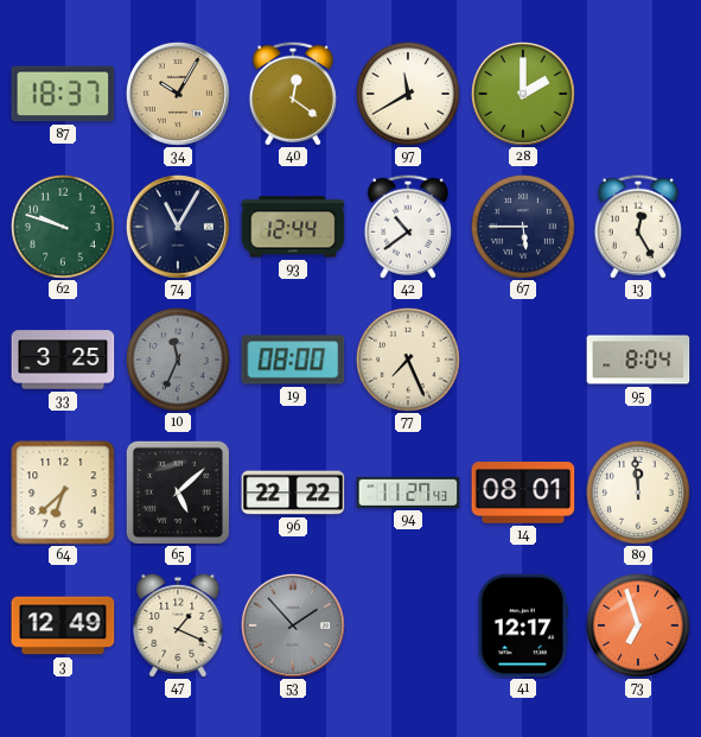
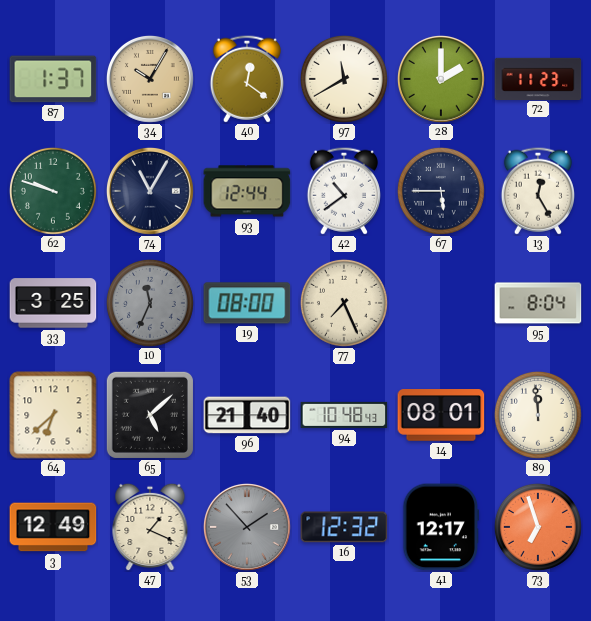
87: 18:37 -> 1:37 (53, 79)
72: none -> 11:23 (538, 78)
96: 22:22 -> 21:40 (247, 415)
94: 11:27 -> 10:48 (344, 415)
16: none -> 12:32 (344, 527)
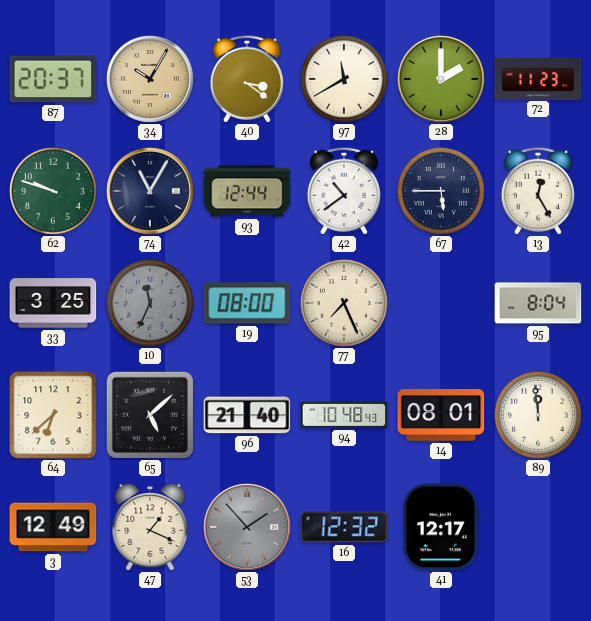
87: 1:37 -> 20:37 (53, 79)
40: 12:21 -> 3:21 (247, 79)
73: 6:57 -> none (538, 527)
